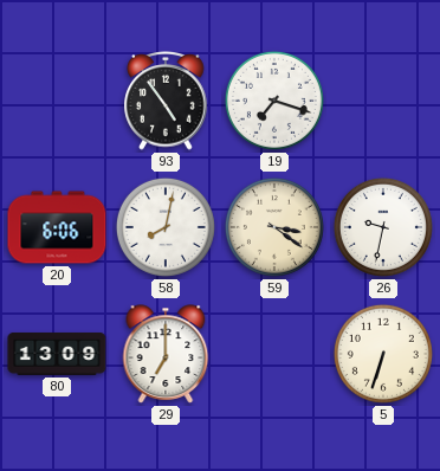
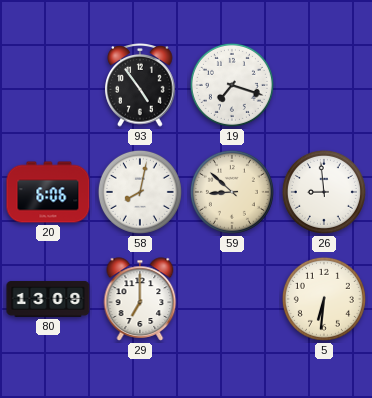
59: 3:21 -> 8:52 (232, 192)
26: 9:32 -> 8:59 (324, 192)
5: 6:33 -> 6:31 (324, 299)
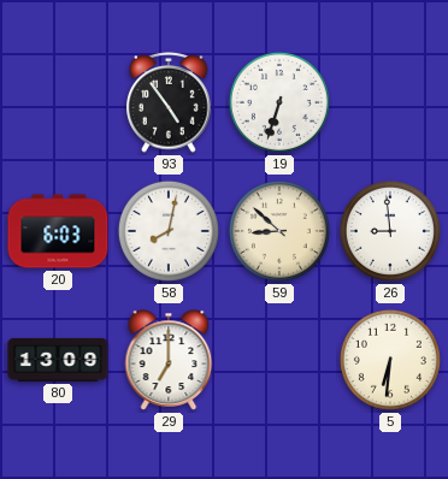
19: 7:18 -> 6:33 (279, 102)
20: 6:06 -> 6:03 (58, 231)
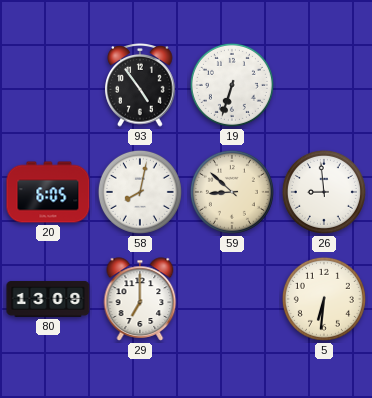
20: 6:03 -> 6:05 (48, 192)
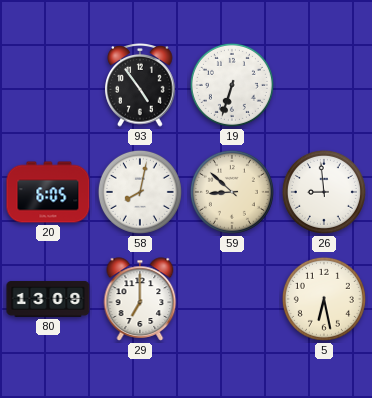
5: 6:31 -> 6:28 (324, 299)
